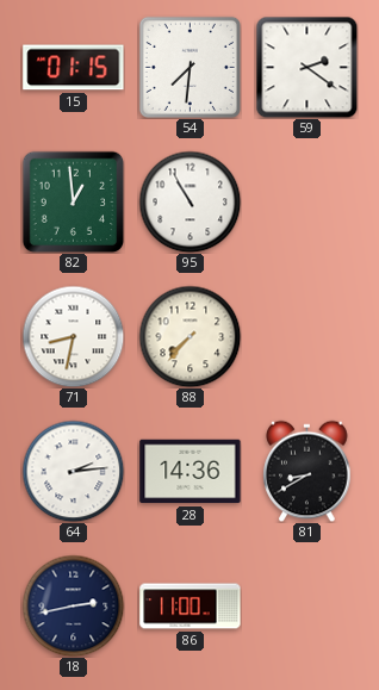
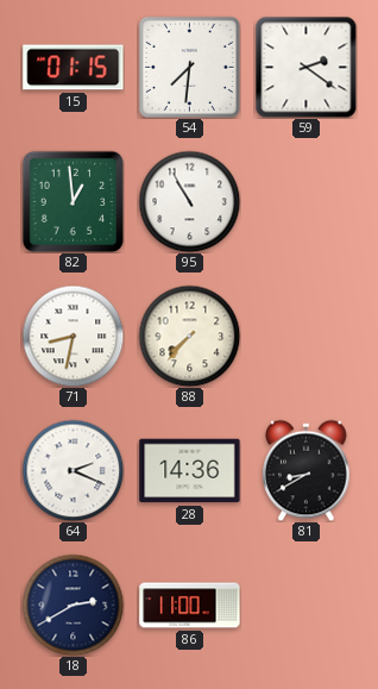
64: 2:14 -> 2:19 (73, 470)
18: 2:43 -> 2:40 (73, 605)
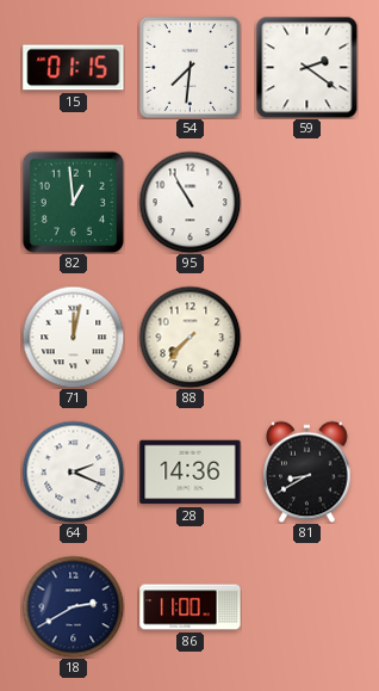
71: 8:32 -> 12:02 (73, 337)
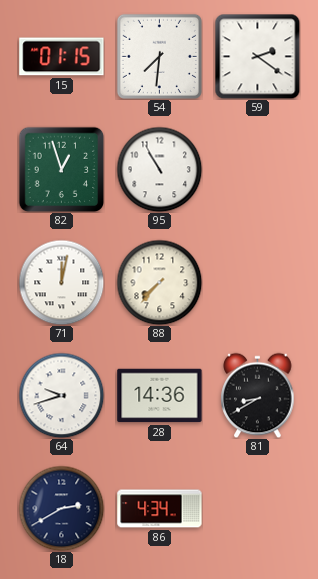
82: 12:59 -> 12:57 (61, 169)
64: 2:19 -> 9:42 (61, 395)
86: 11:00 -> 4:34 (160, 509)
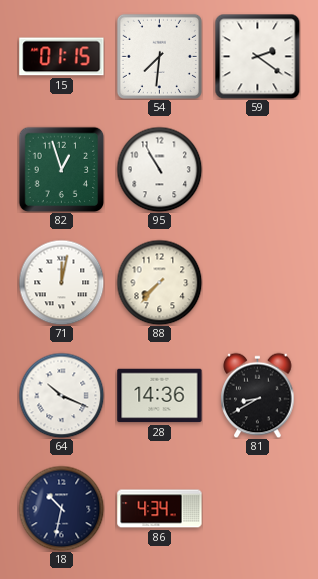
64: 9:42 -> 10:19 (61, 395)
18: 2:40 -> 10:32 (61, 508)
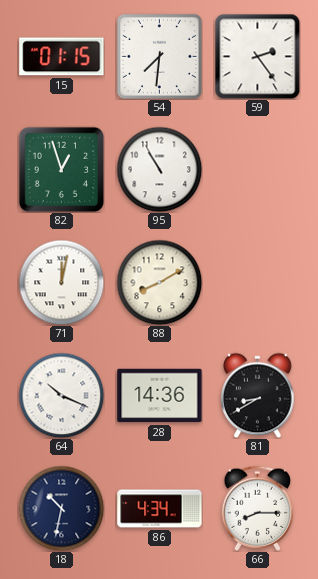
59: 2:21 -> 2:24 (257, 56)
88: 7:37 -> 8:10 (159, 282)
66: none -> 8:15 (258, 508)
